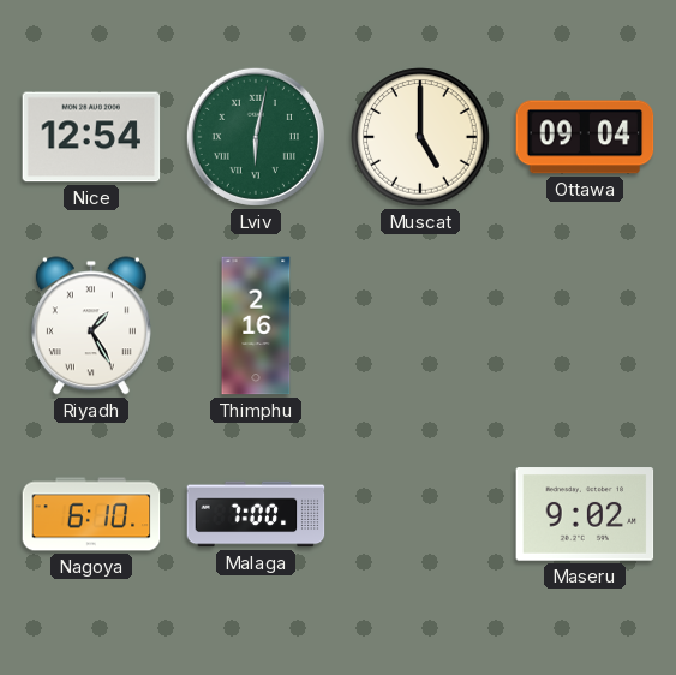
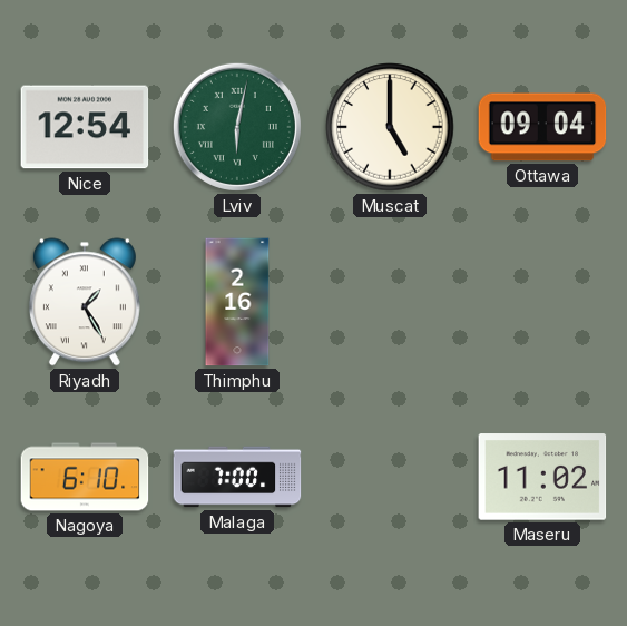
Maseru: 9:02 -> 11:02 (542, 477)
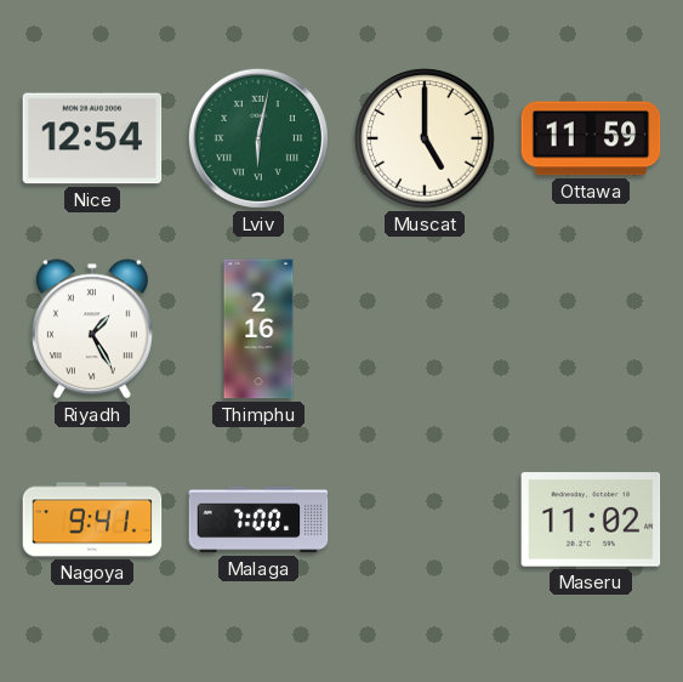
Ottawa: 09:04 -> 11:59 (591, 138)
Nagoya: 6:10 -> 9:41 (92, 519)
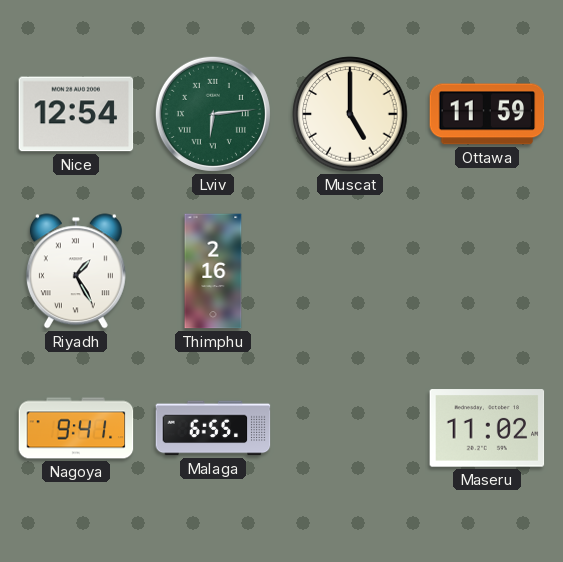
Lviv: 6:02 -> 6:14 (213, 114)
Malaga: 7:00 -> 6:55 (213, 428)
